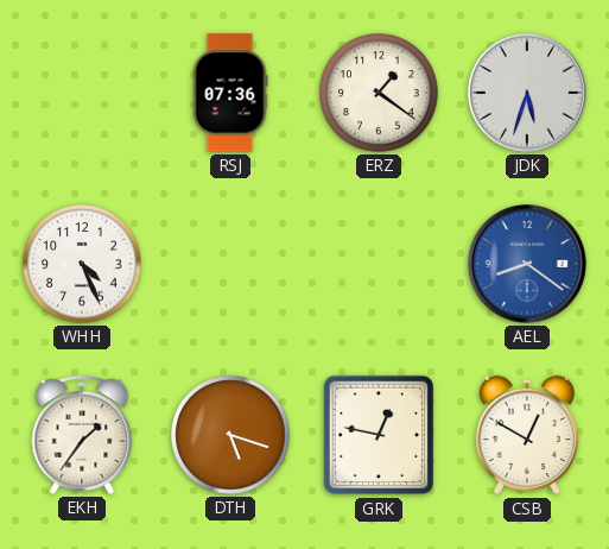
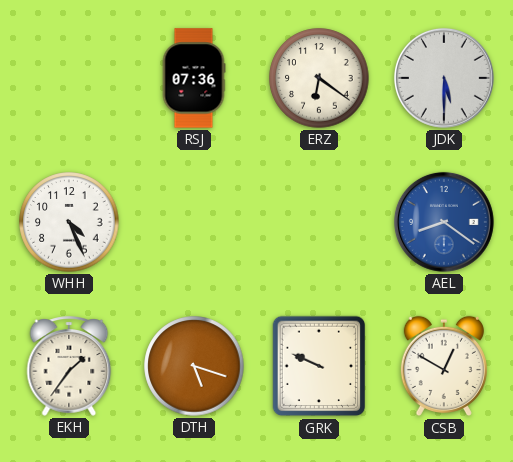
ERZ: 1:21 -> 6:21 (319, 78)
JDK: 5:33 -> 5:30 (444, 78)
GRK: 12:47 -> 9:49 (319, 366)
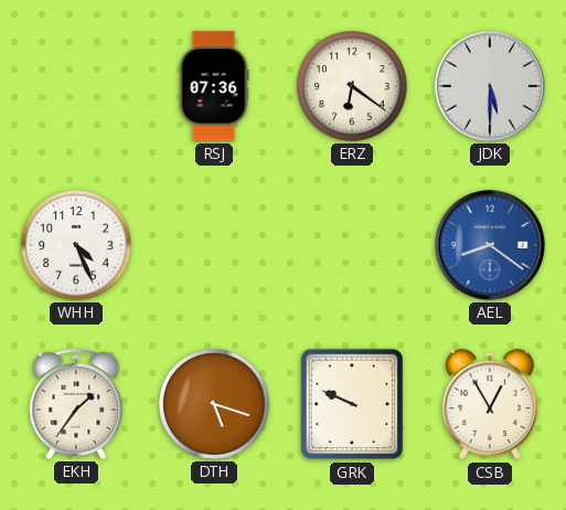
CSB: 12:50 -> 12:55 (490, 404)
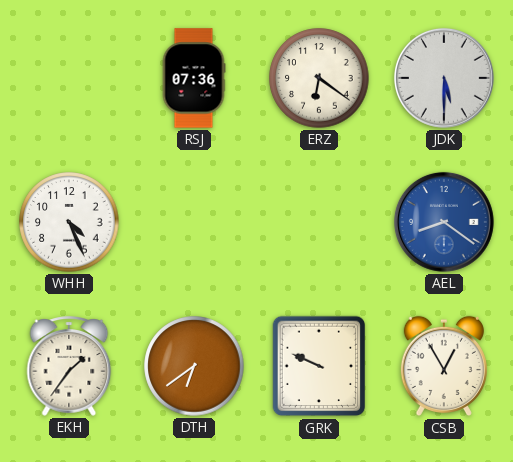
DTH: 5:18 -> 6:39 (194, 366)
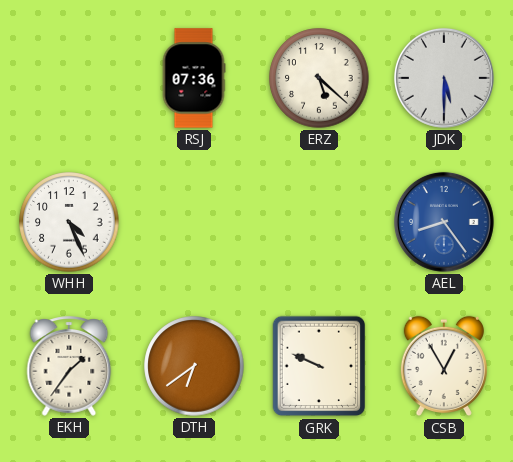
ERZ: 6:21 -> 5:22 (319, 78)
AEL: 8:21 -> 8:24 (444, 222)
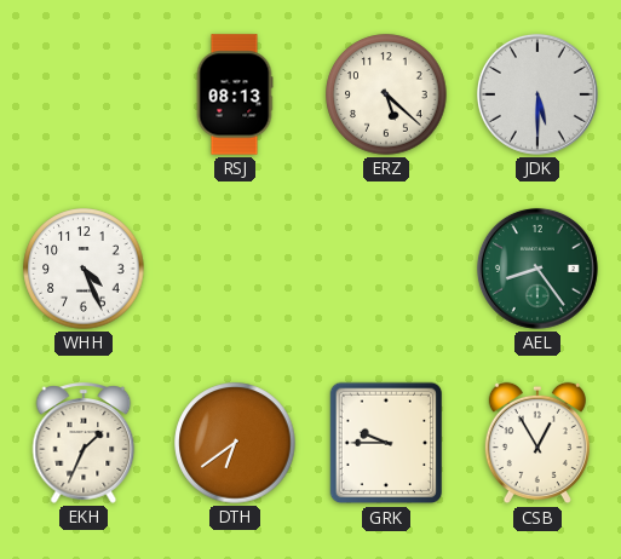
RSJ: 07:36 -> 08:13 (235, 94)
AEL dial: blue -> green (537, 269)
EKH: 1:36 -> 1:34 (84, 443)
GRK: 9:49 -> 9:45 (386, 443)
